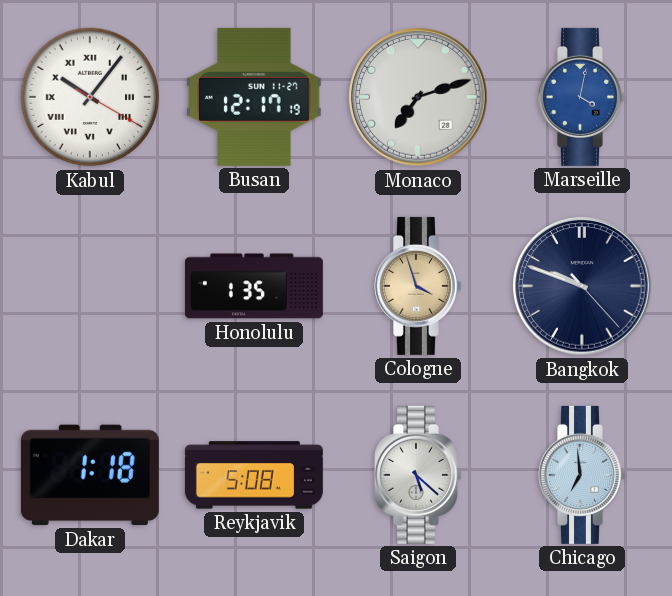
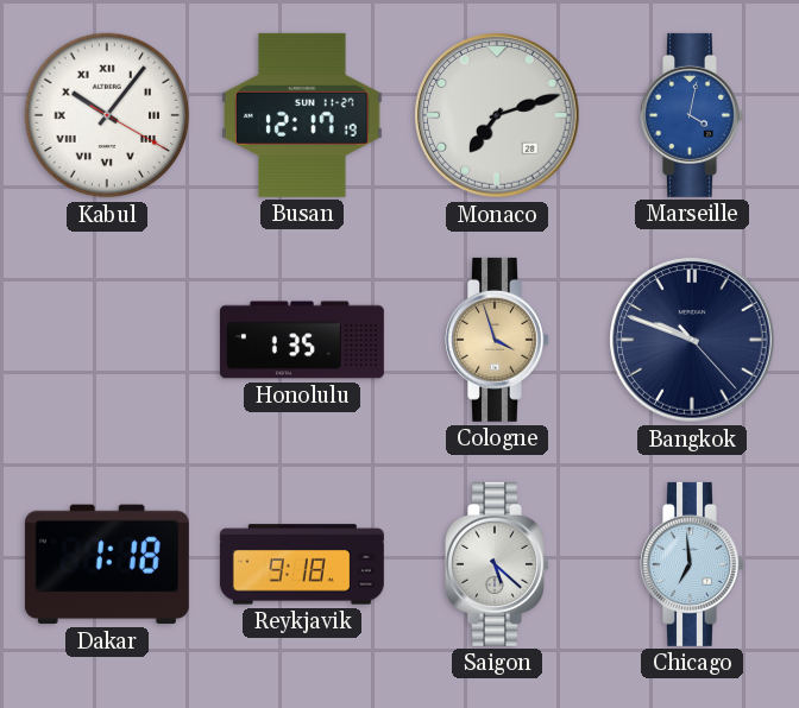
Reykjavik: 5:08 -> 9:18 (302, 564)
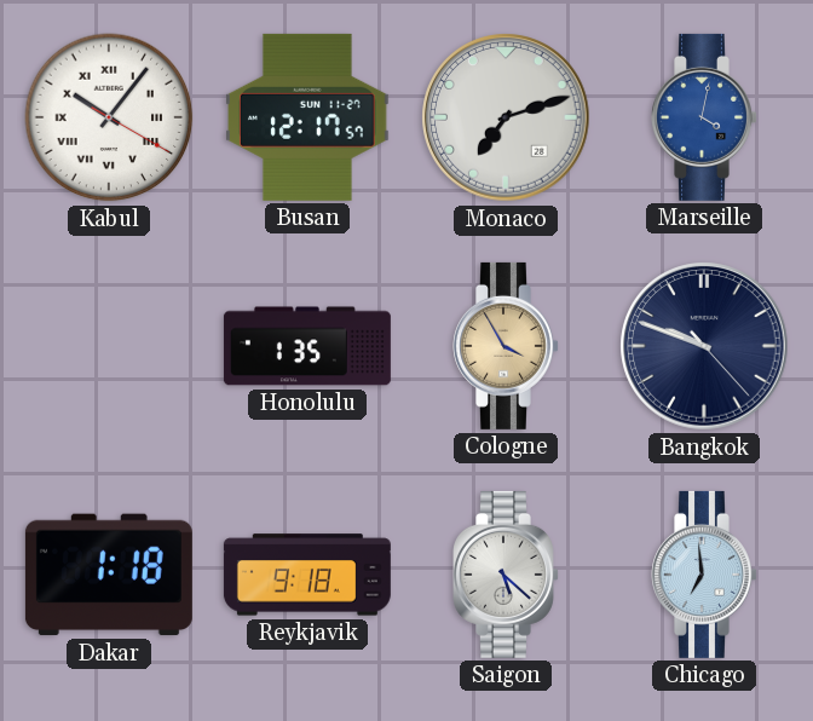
Busan: 12:17:19 -> 12:17:57 (307, 117)
Cologne: 3:57 -> 3:55 (507, 346)
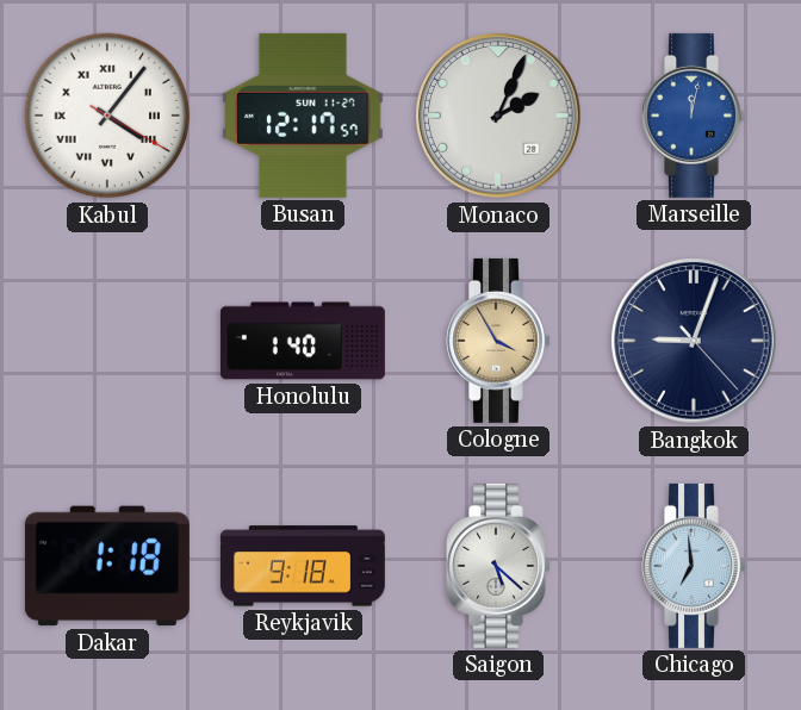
Kabul: 10:06 -> 4:06 (107, 116)
Monaco: 7:12 -> 2:04 (498, 116)
Marseille: 4:02 -> 12:02 (695, 116)
Honolulu: 1:35 -> 1:40 (303, 341)
Bangkok: 9:48 -> 9:03 (694, 341)
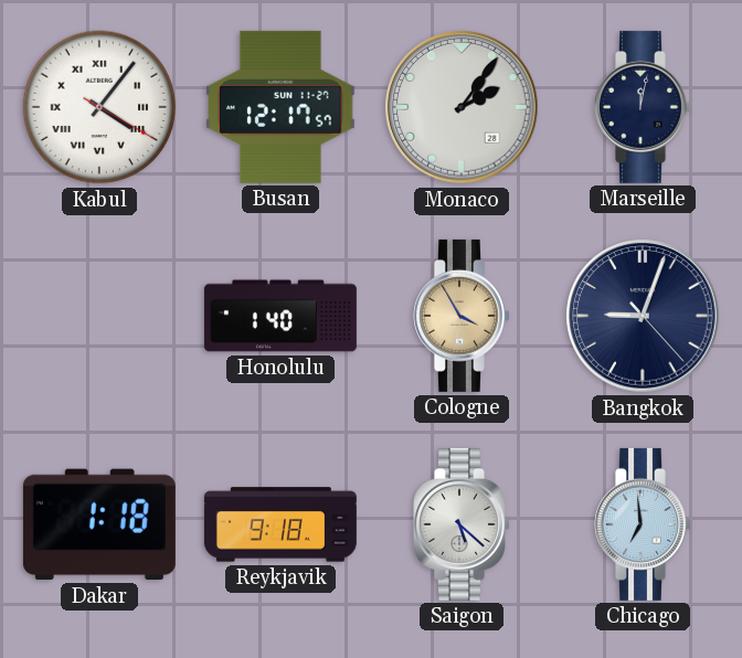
Monaco: 2:04 -> 2:06 (462, 107)
Marseille dial: blue -> navy (644, 107)
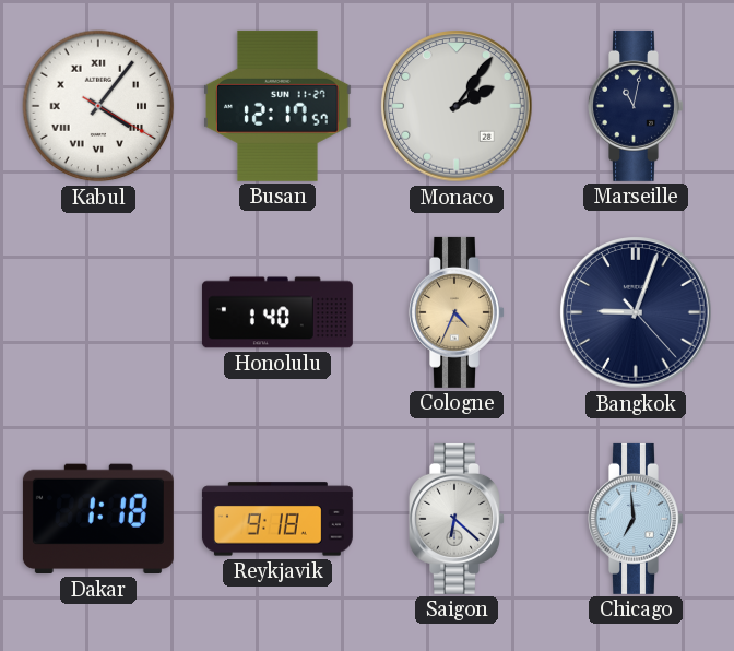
Marseille: 12:02 -> 11:02 (637, 106)
Cologne: 3:55 -> 4:34 (458, 312)
Saigon: 5:22 -> 6:22 (458, 519)
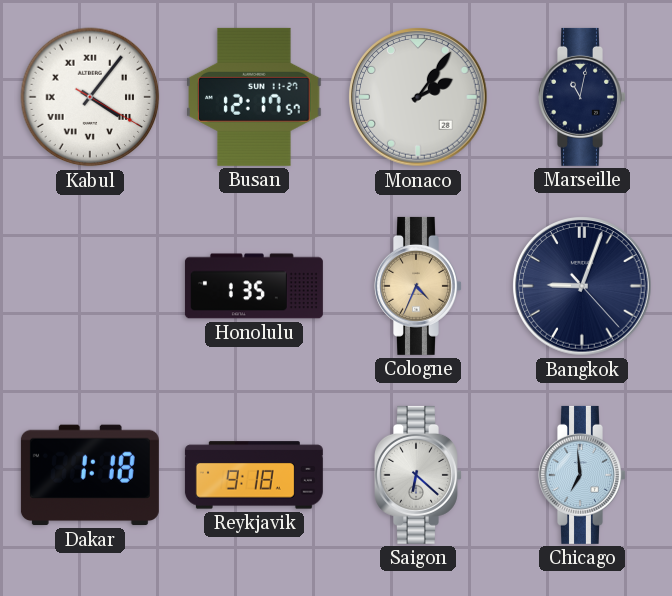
Honolulu: 1:40 -> 1:35 (254, 286)
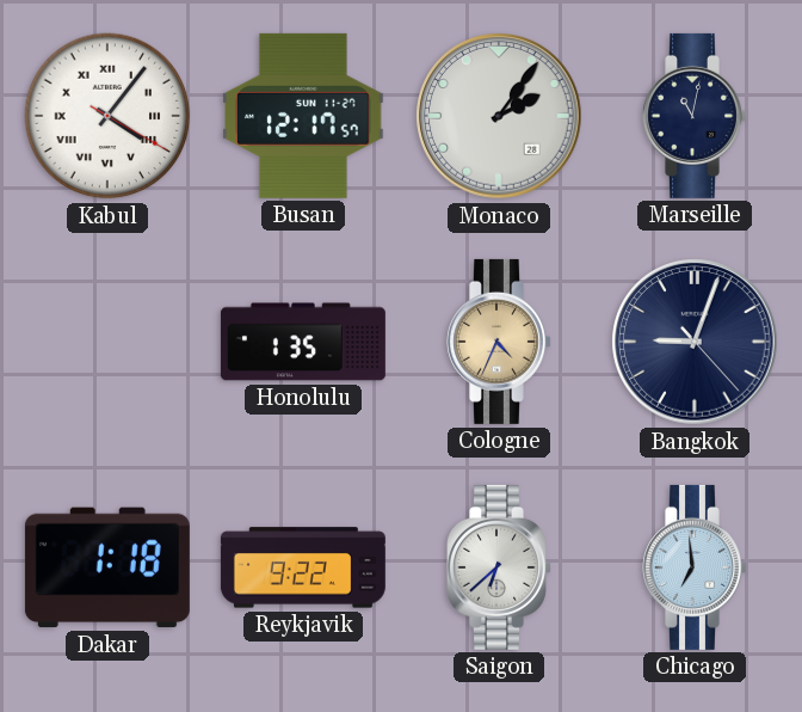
Reykjavik: 9:18 -> 9:22 (303, 567)
Saigon: 6:22 -> 6:38 (500, 567)
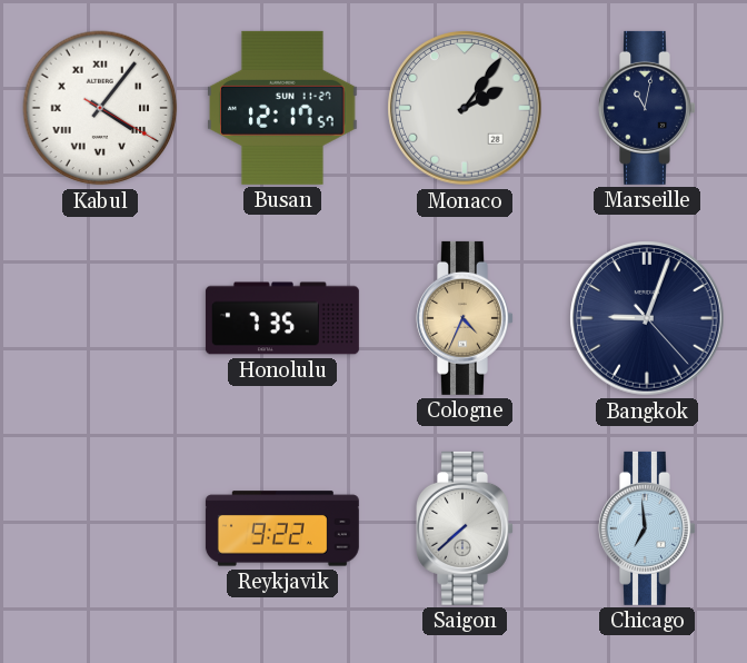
Honolulu: 1:35 -> 7:35 (282, 318)
Dakar: 1:18 -> none (107, 567)
Saigon: 6:38 -> 7:38 (466, 528)
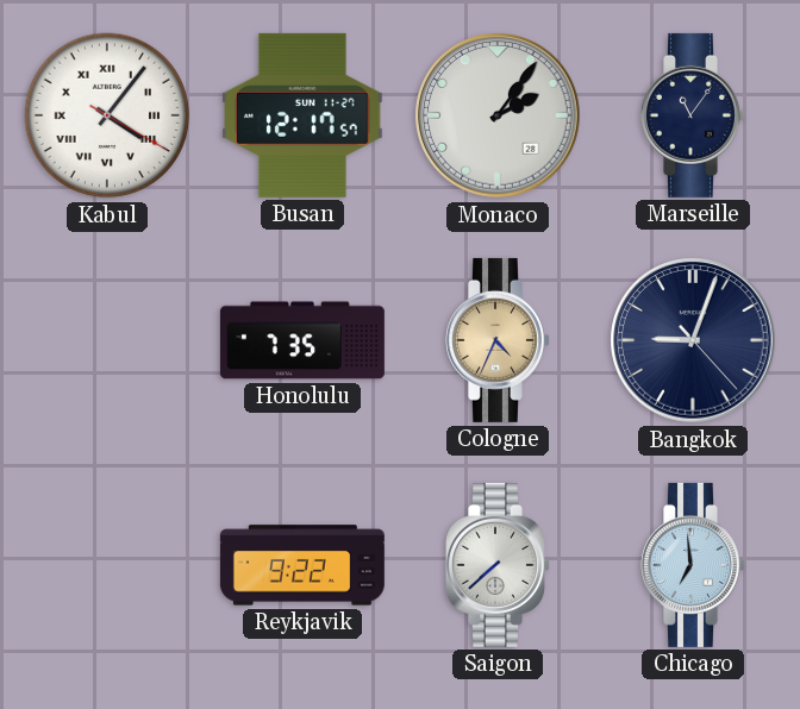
Marseille: 11:02 -> 11:06 (694, 115)
